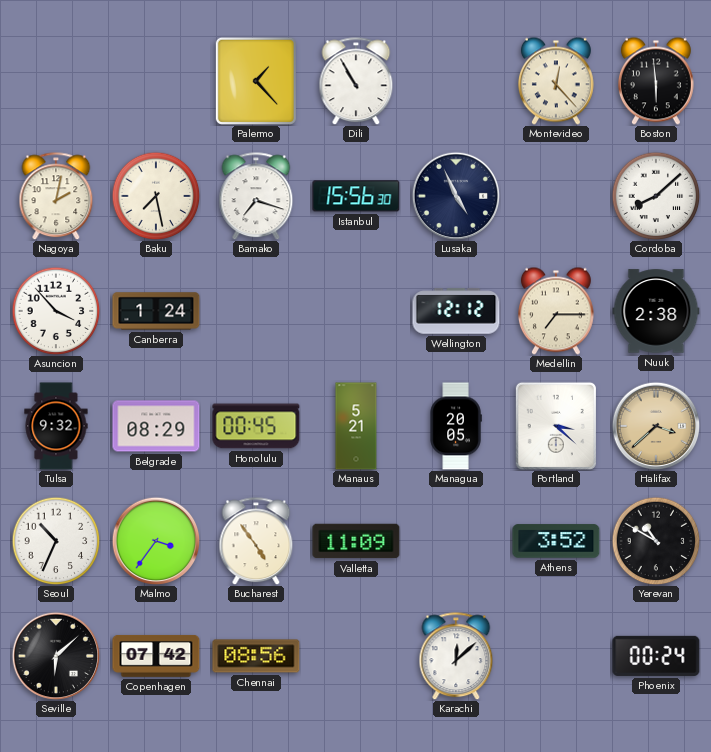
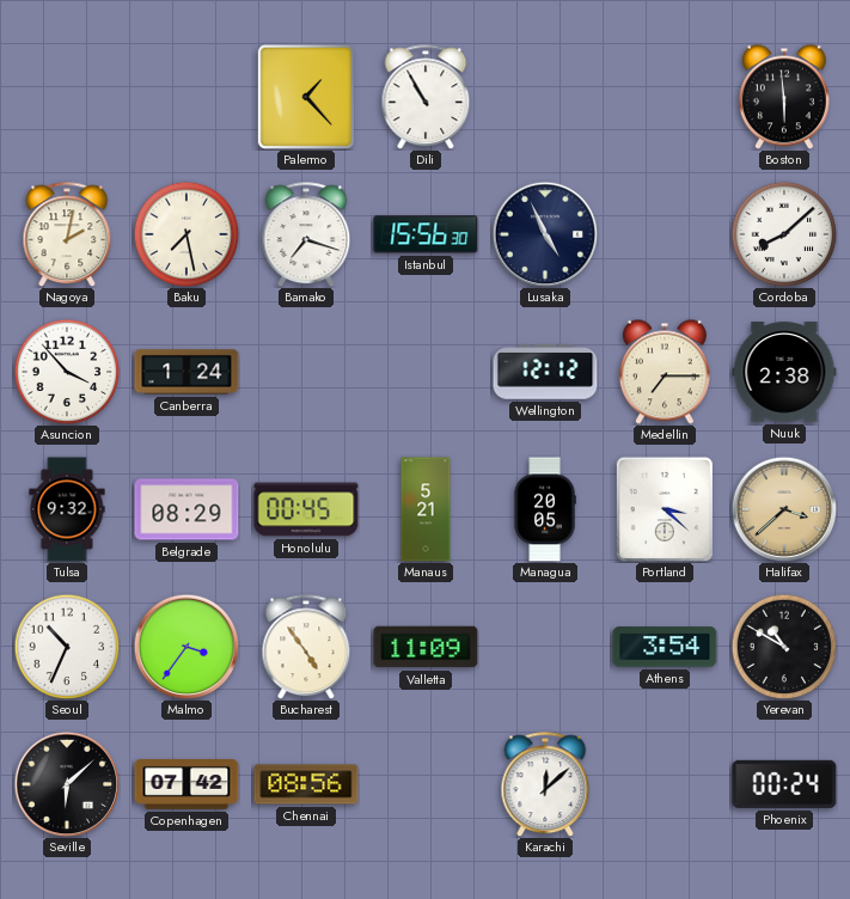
Montevideo: 12:23 -> none (556, 81)
Athens: 3:52 -> 3:54 (665, 647)
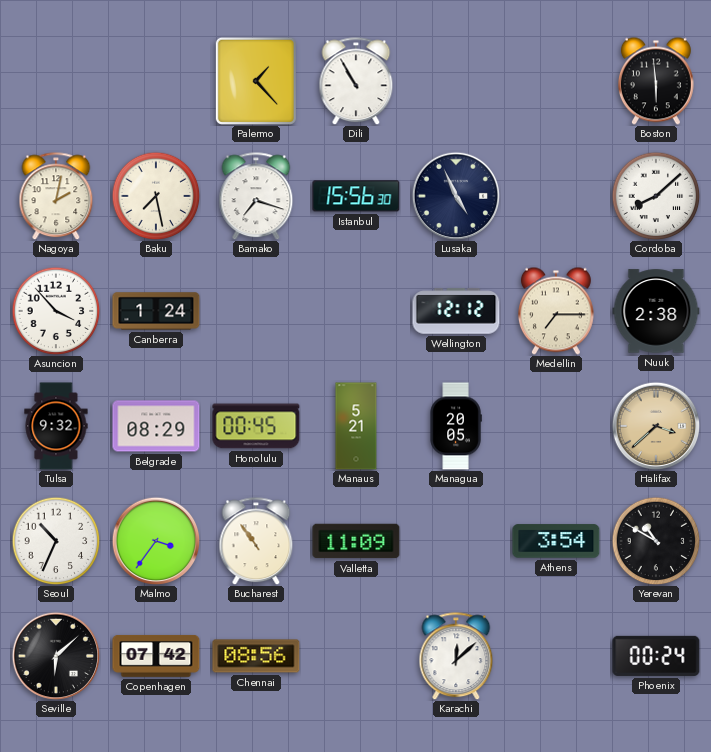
Portland: 3:22 -> none (665, 509)
Bucharest: 4:54 -> 10:54 (256, 541)
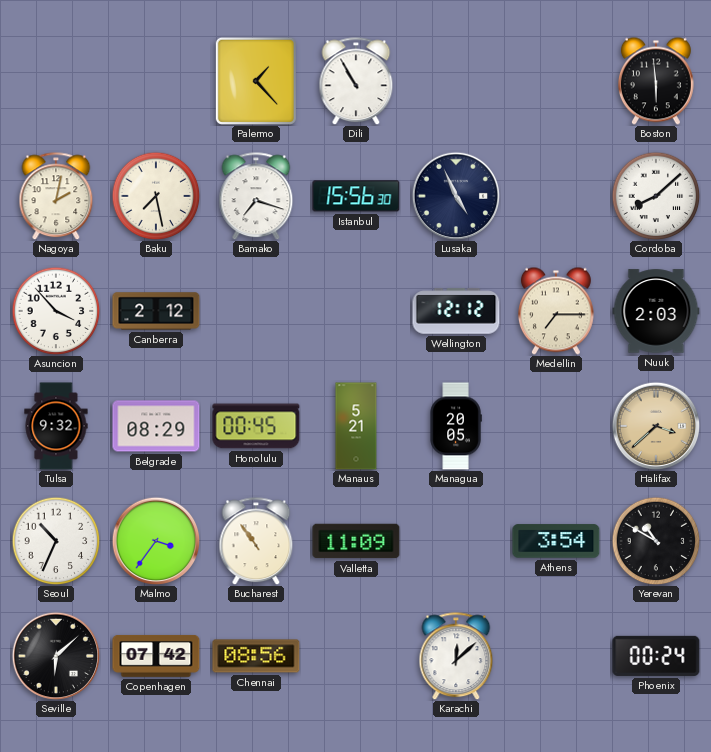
Canberra: 1:24 -> 2:12 (156, 311)
Nuuk: 2:38 -> 2:03 (656, 311)
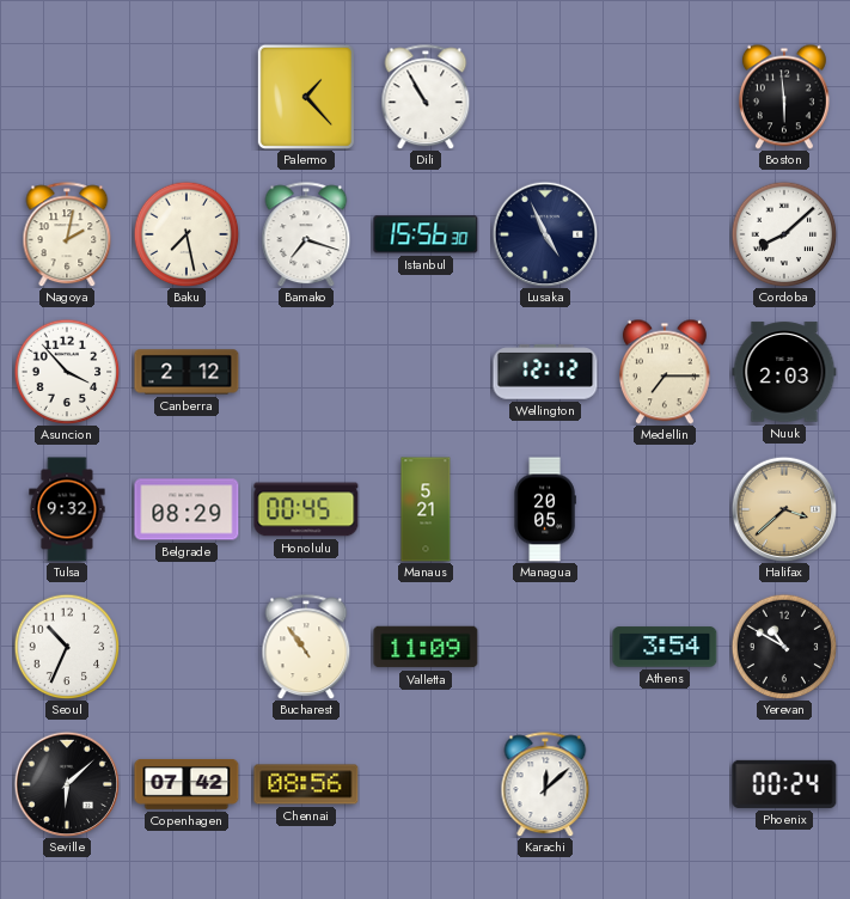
Malmo: 3:36 -> none (156, 541)
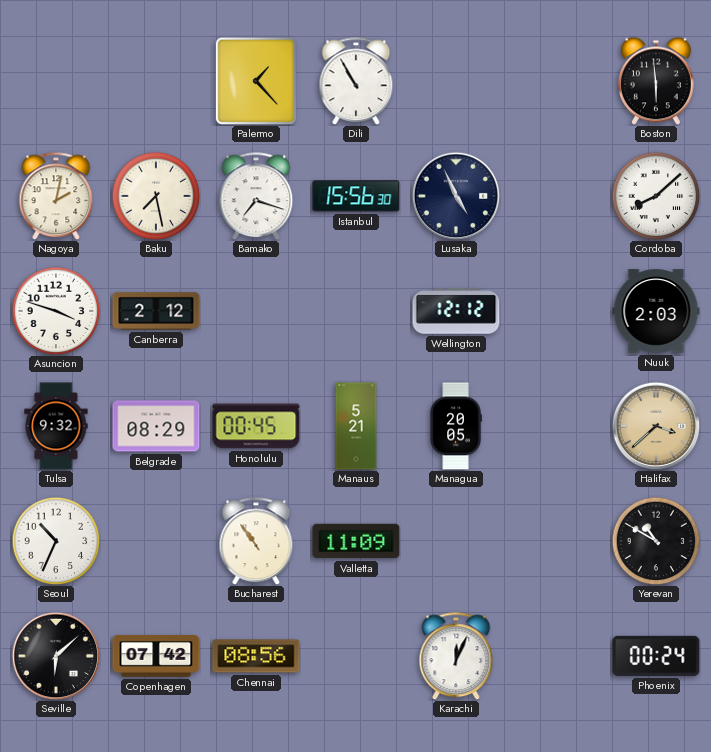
Asuncion: 3:53 -> 3:48 (56, 311)
Medellin: 7:15 -> none (665, 372)
Athens: 3:54 -> none (665, 647)
Karachi: 12:08 -> 12:04 (456, 656)
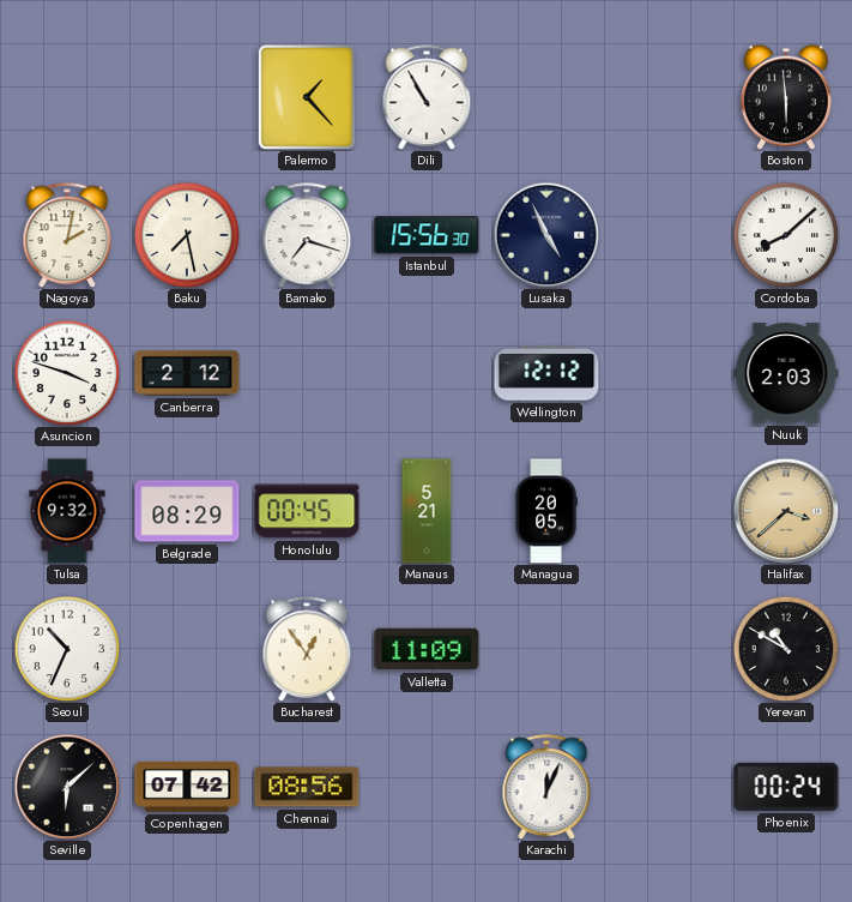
Bucharest: 10:54 -> 12:54 (307, 649)
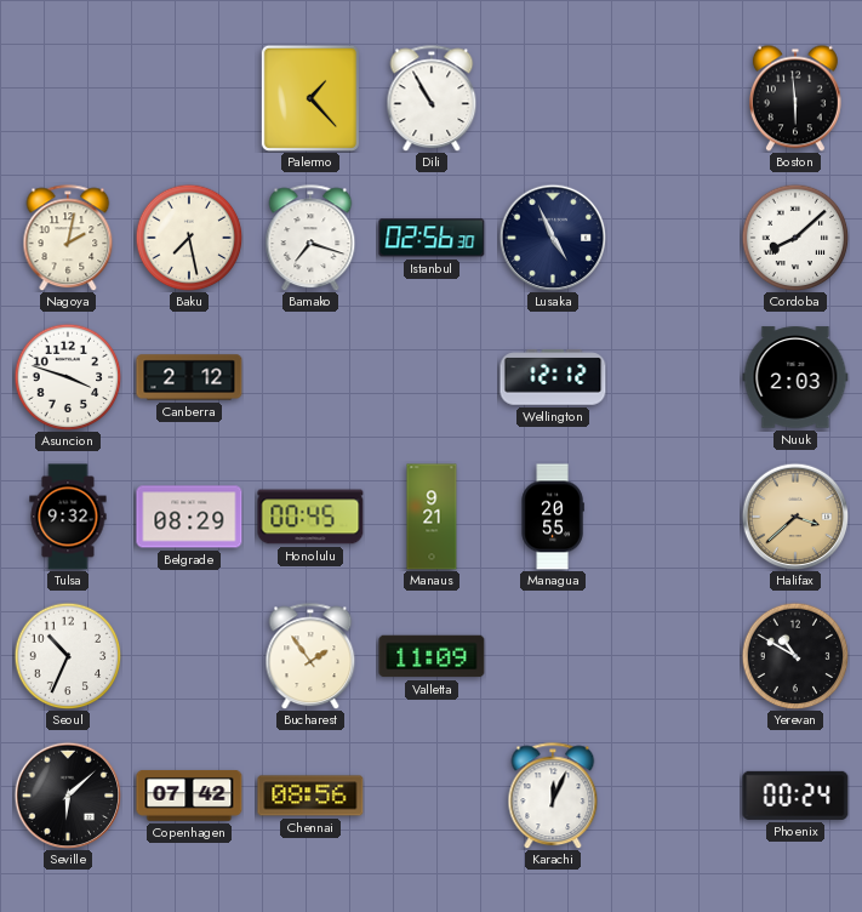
Istanbul: 15:56 -> 02:56 (432, 238)
Manaus: 5:21 -> 9:21 (432, 517)
Managua: 20:05 -> 20:55 (553, 517)
Bucharest: 12:54 -> 1:54 (310, 656)
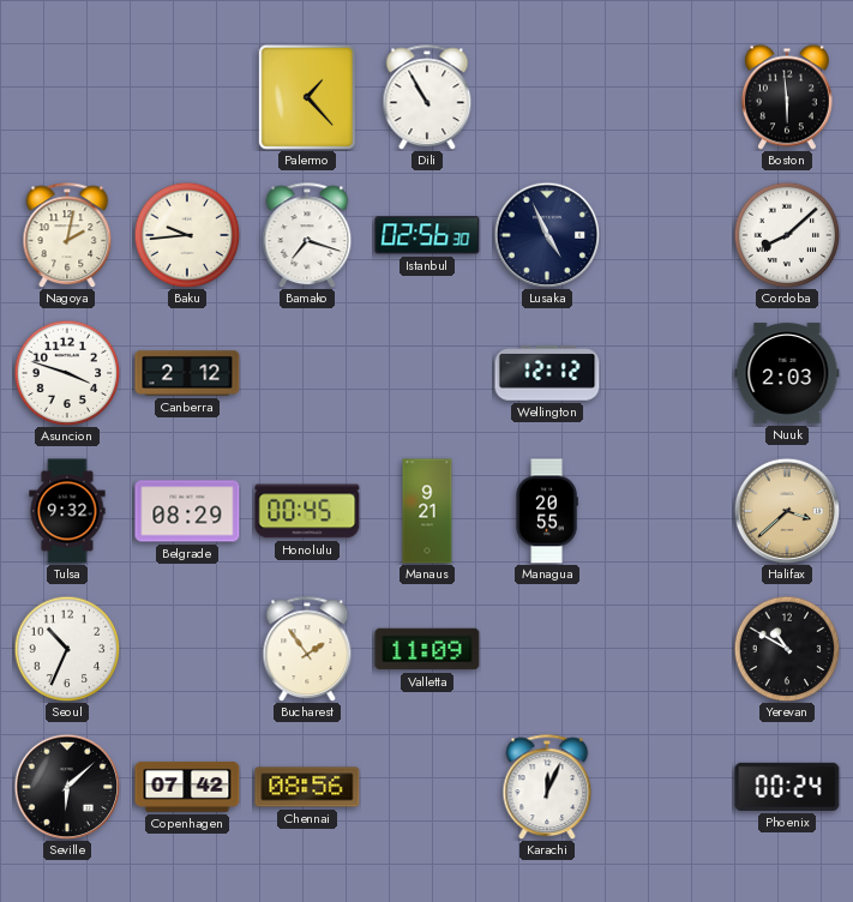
Baku: 7:28 -> 9:44 (187, 235)
